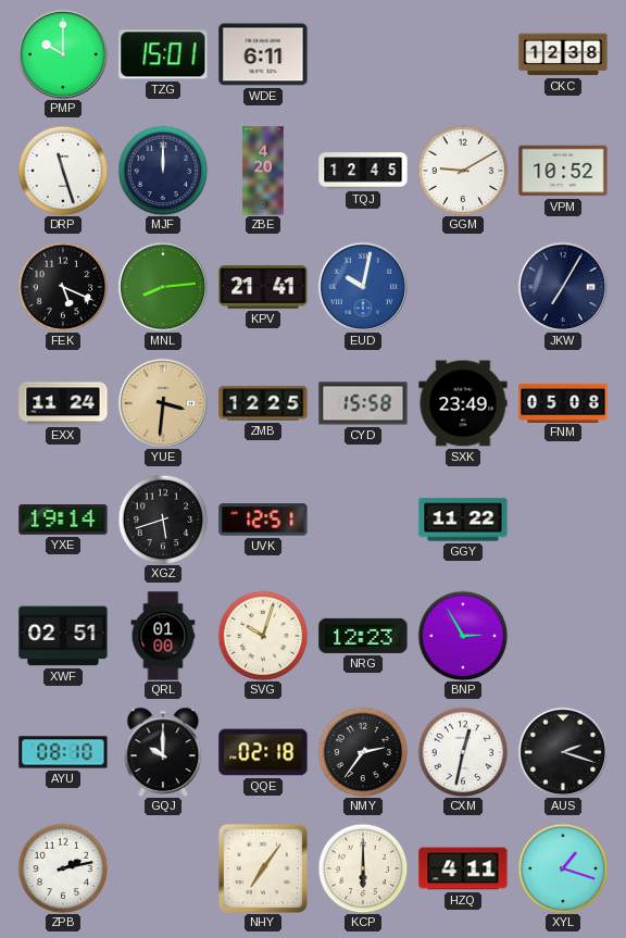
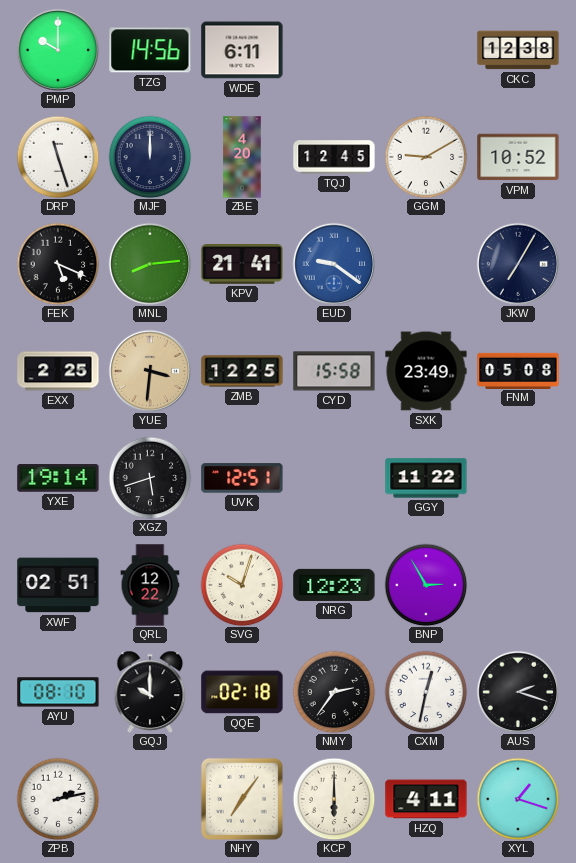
TZG: 15:01 -> 14:56 (150, 50)
EUD: 10:02 -> 9:21 (334, 264)
EXX: 11:24 -> 2:25 (58, 371)
QRL: 01:00 -> 12:22 (150, 585)
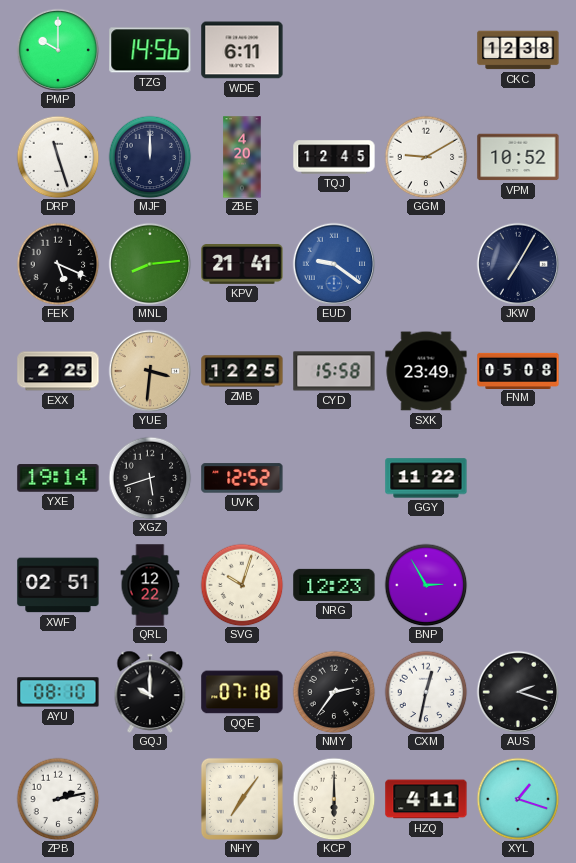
UVK: 12:51 -> 12:52 (242, 478)
QQE: 02:18 -> 07:18 (242, 692)
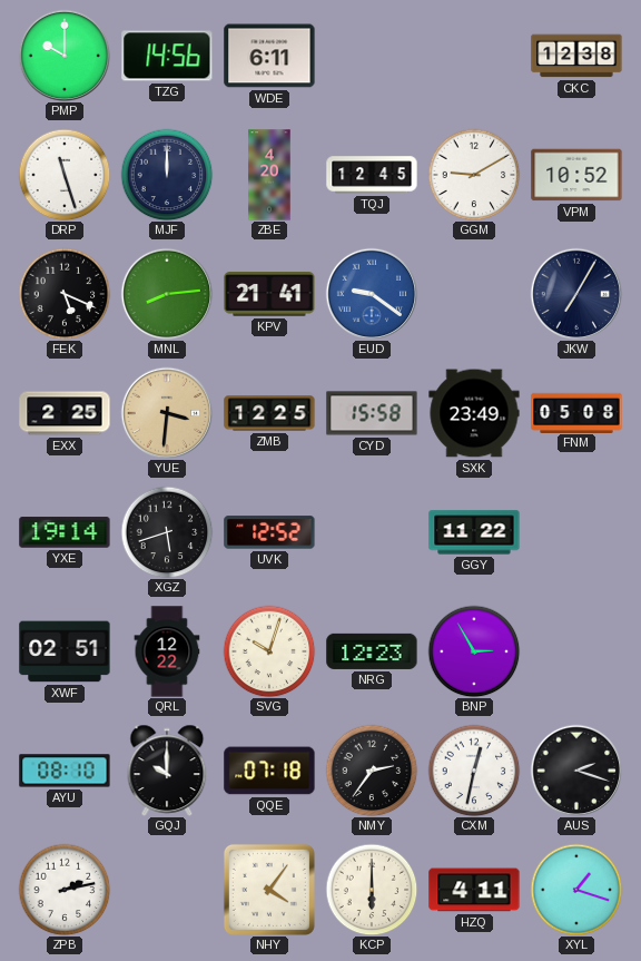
NHY: 7:06 -> 4:06 (269, 890)
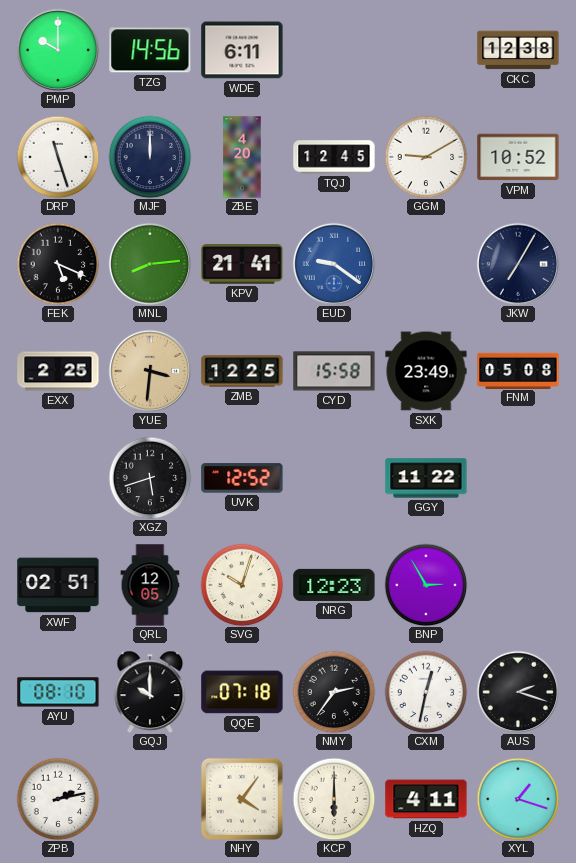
YXE: 19:14 -> none (65, 532)
QRL: 12:22 -> 12:05 (150, 585)
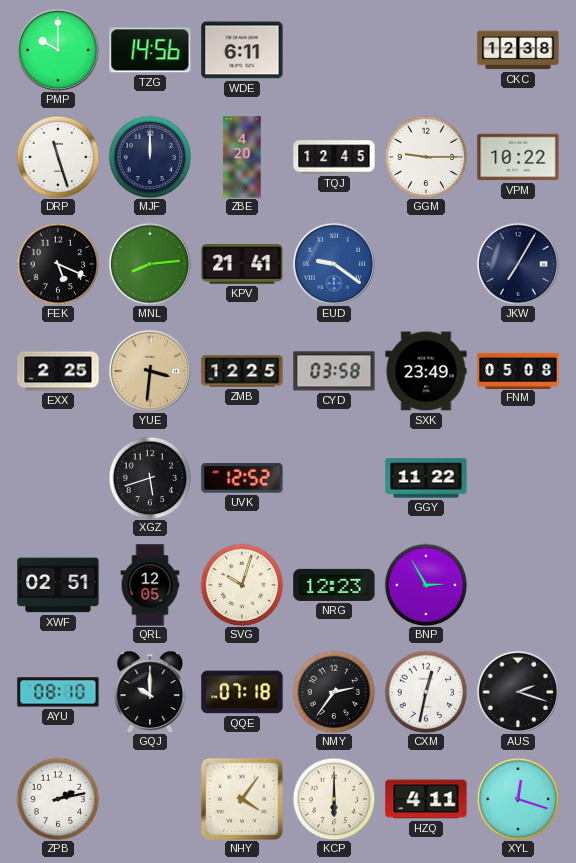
GGM: 9:10 -> 9:15 (426, 157)
VPM: 10:52 -> 10:22 (518, 157)
CYD: 15:58 -> 03:58 (334, 371)
XYL: 1:18 -> 12:18 (518, 799)
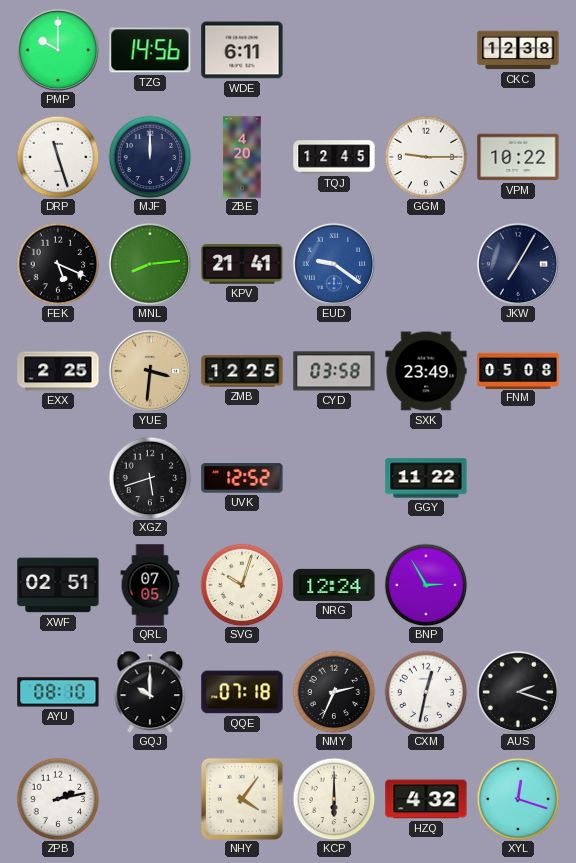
QRL: 12:05 -> 07:05 (150, 585)
NRG: 12:23 -> 12:24 (334, 585)
NMY: 2:36 -> 2:34 (334, 692)
HZQ: 4:11 -> 4:32 (426, 799)
